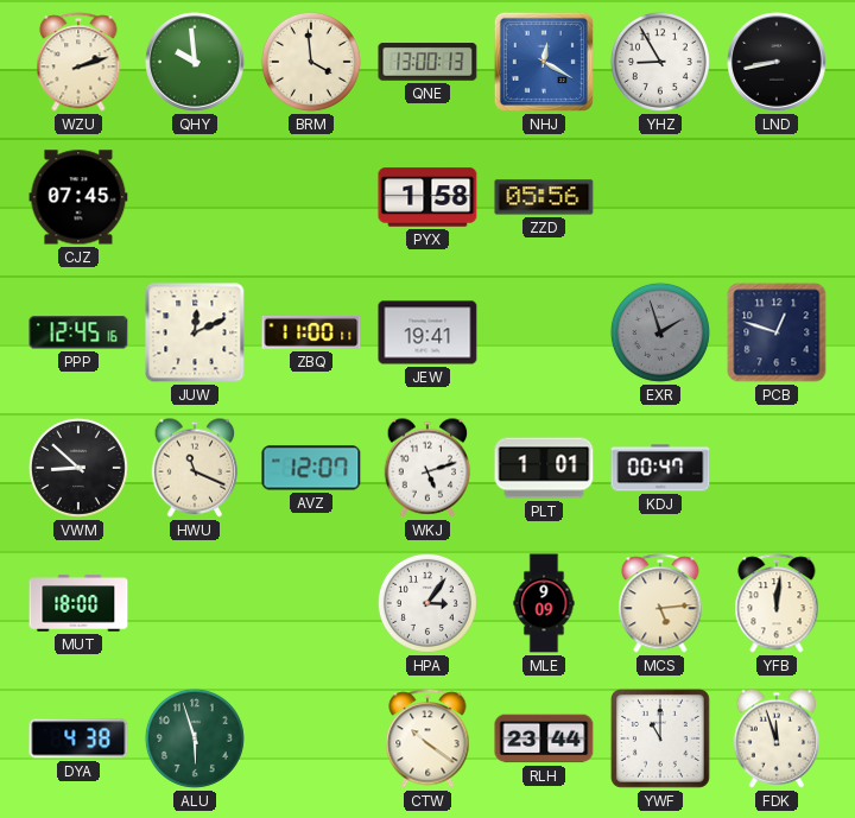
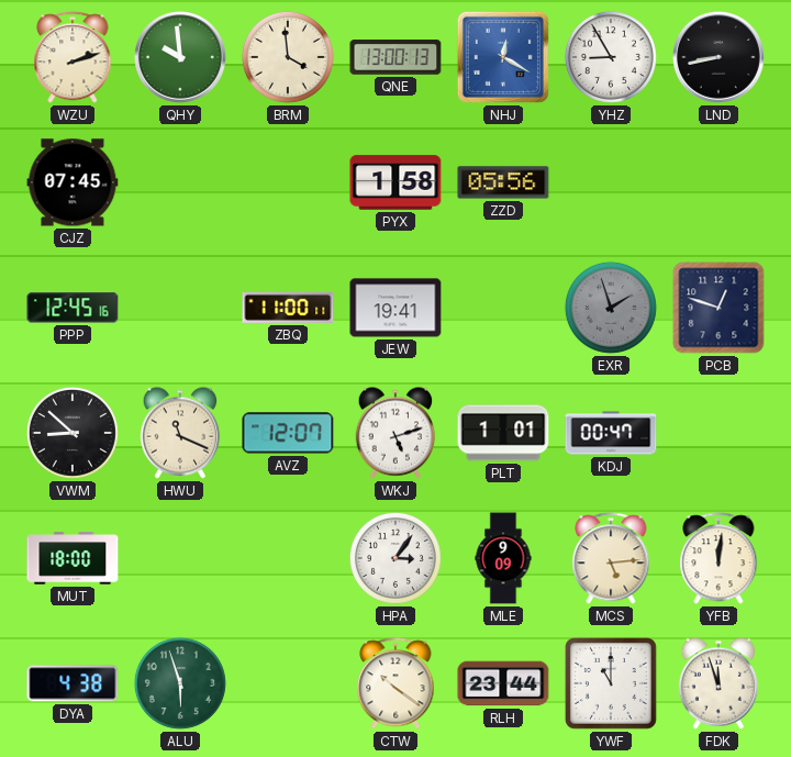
JUW: 12:11 -> none (195, 332)
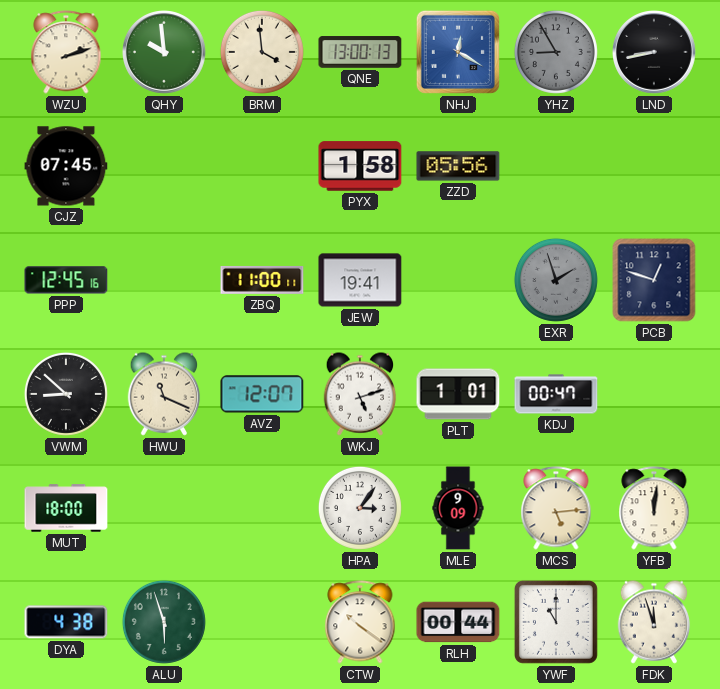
YHZ dial: white -> grey (556, 52)
RLH: 23:44 -> 00:44 (458, 622)
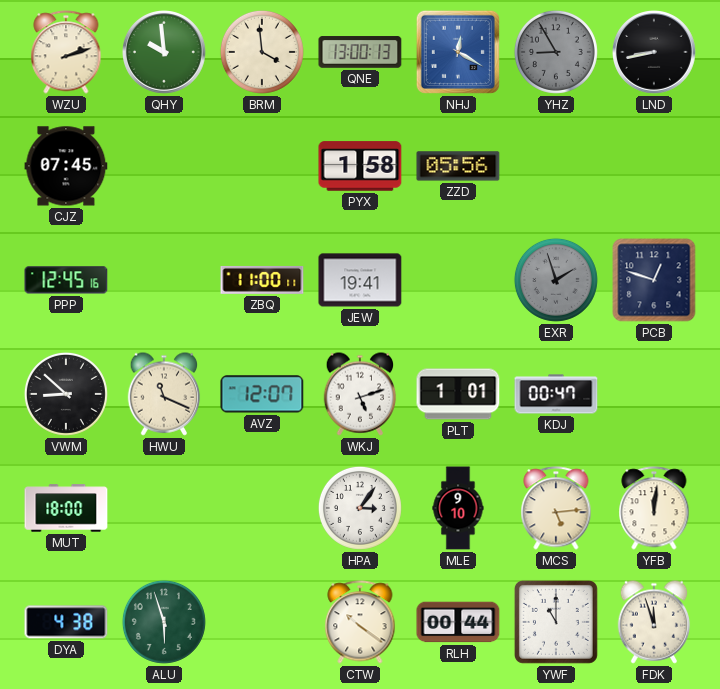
MLE: 9:09 -> 9:10 (458, 508)
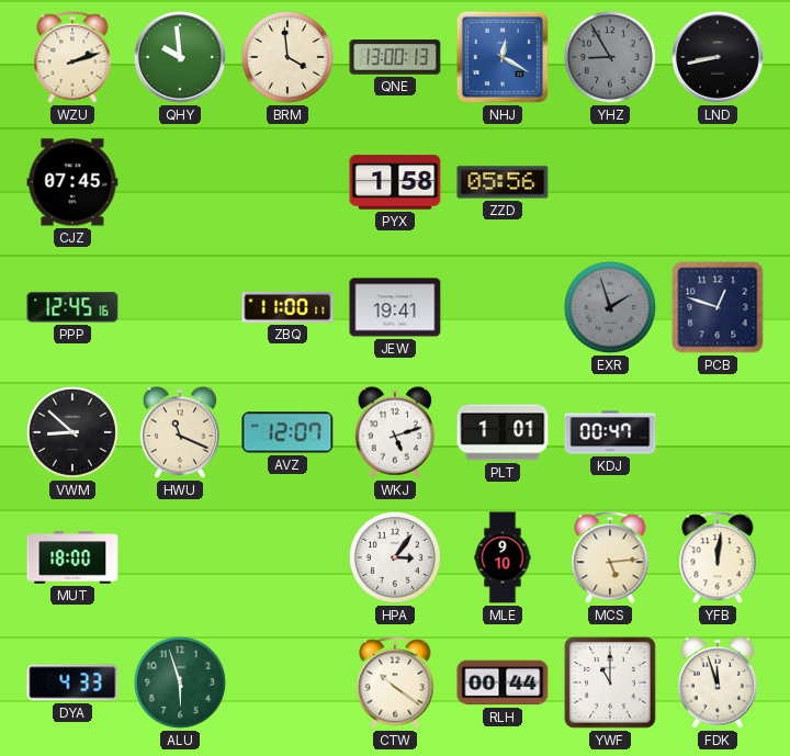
DYA: 4:38 -> 4:33 (72, 682)
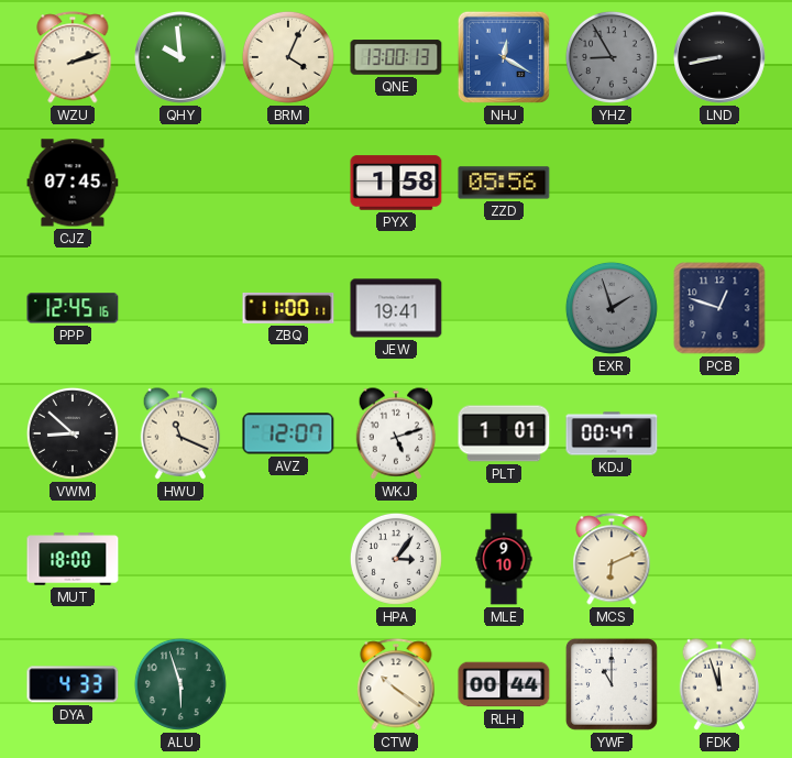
BRM: 3:59 -> 4:04 (288, 57)
MCS: 5:14 -> 6:11 (612, 559)
YFB: 12:01 -> none (718, 557)
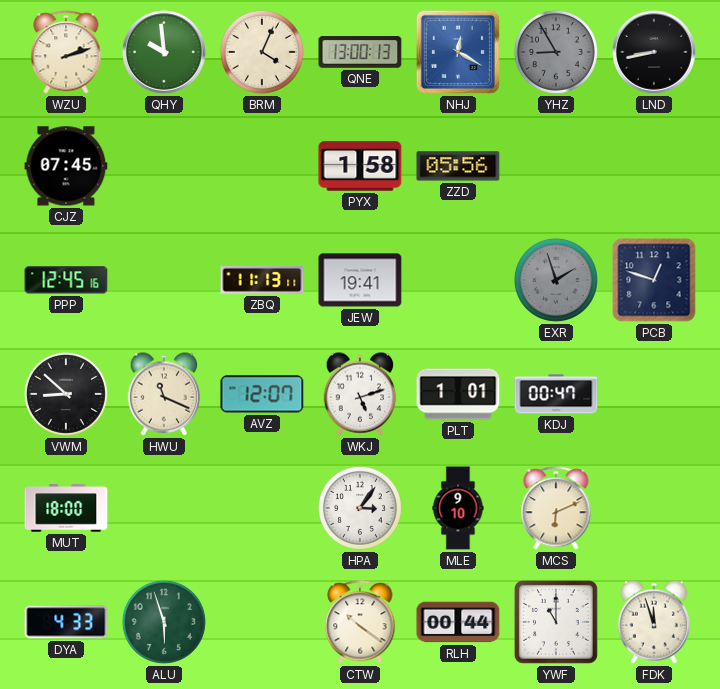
ZBQ: 11:00 -> 11:13 (262, 280)
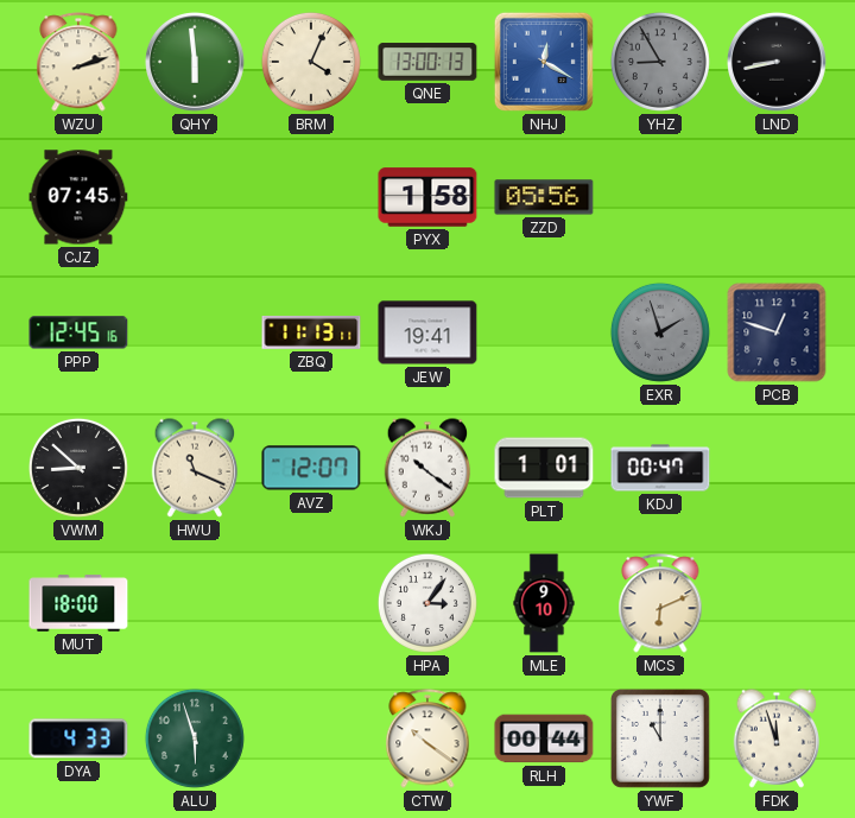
QHY: 9:59 -> 5:59 (196, 63)
WKJ: 5:12 -> 10:21 (427, 468)
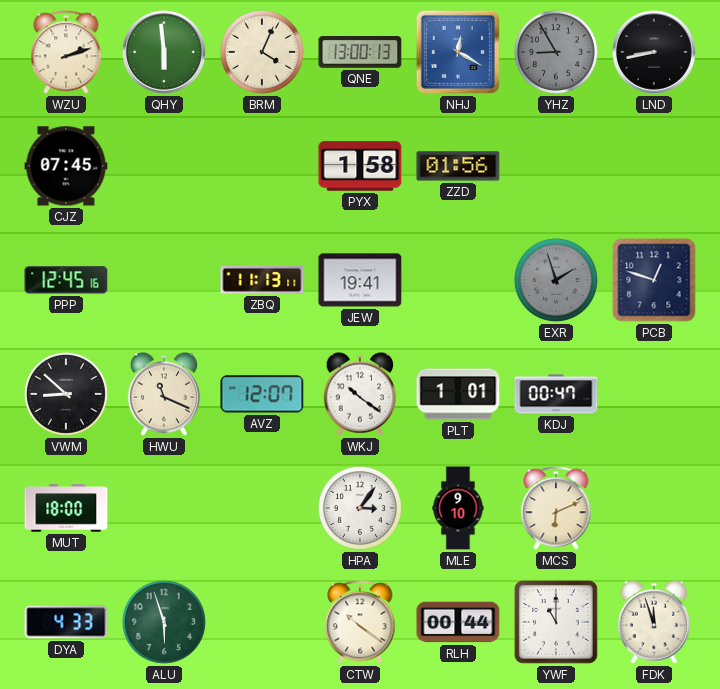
ZZD: 05:56 -> 01:56 (458, 166)
